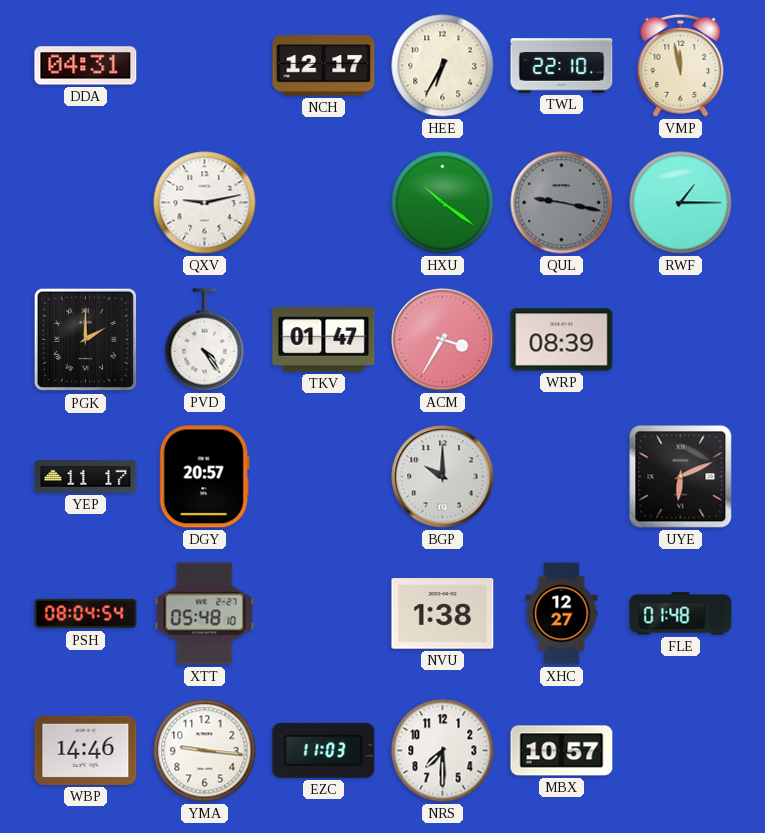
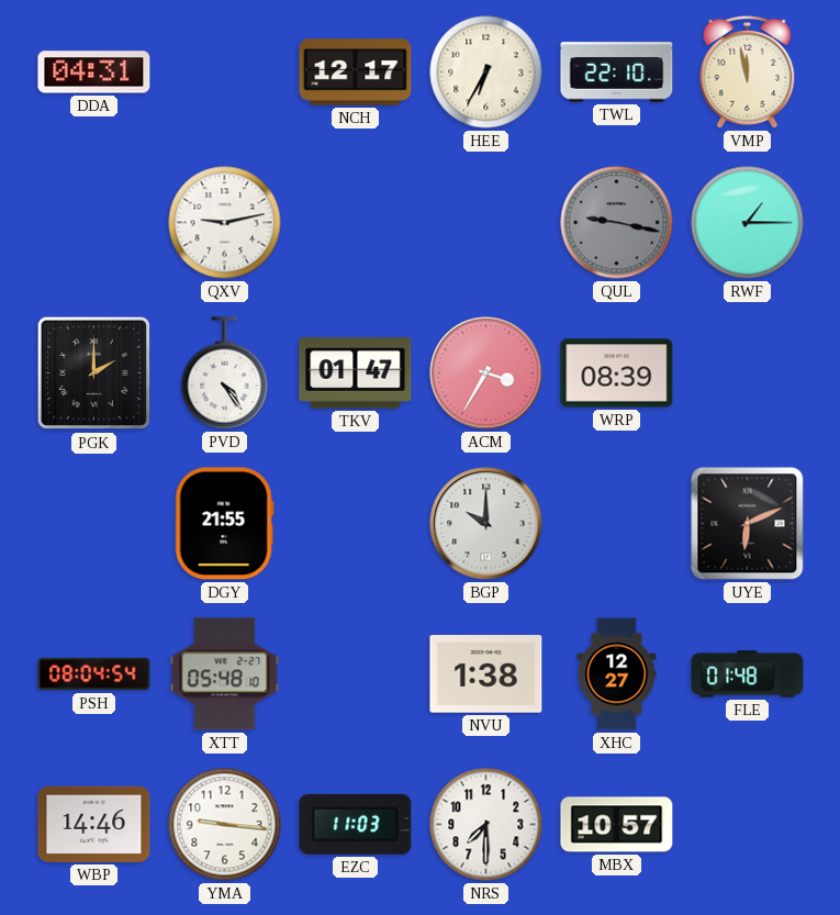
HXU: 10:21 -> none (443, 203)
YEP: 11:17 -> none (86, 477)
DGY: 20:57 -> 21:55 (224, 524)
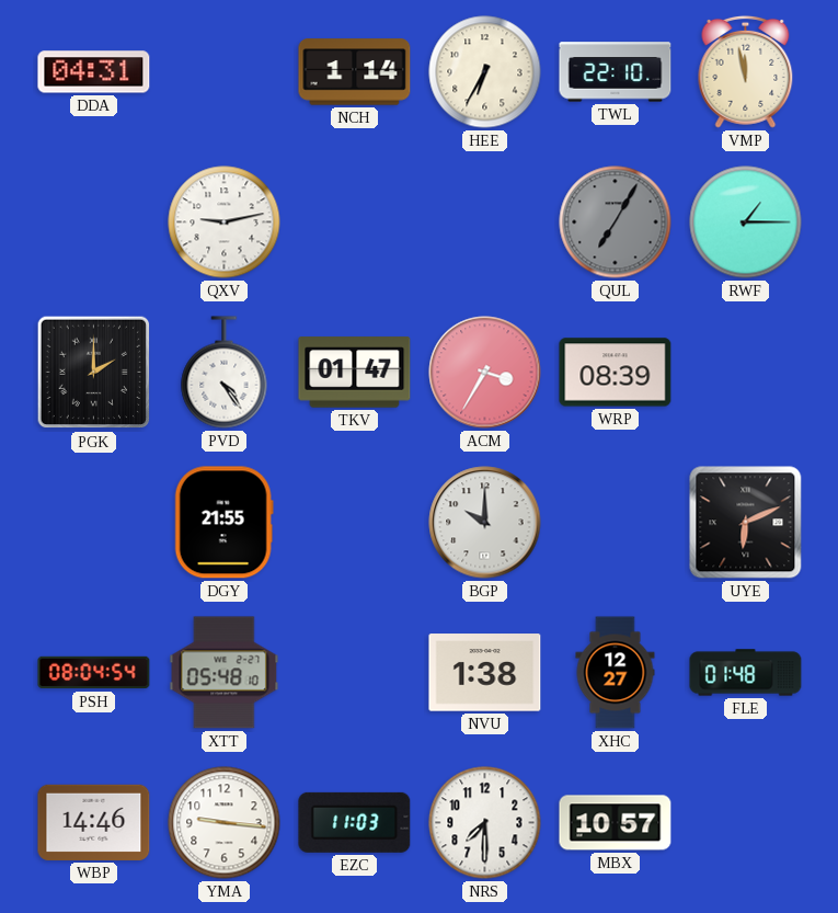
NCH: 12:17 -> 1:14 (355, 72)
QUL: 9:17 -> 7:05 (616, 222)
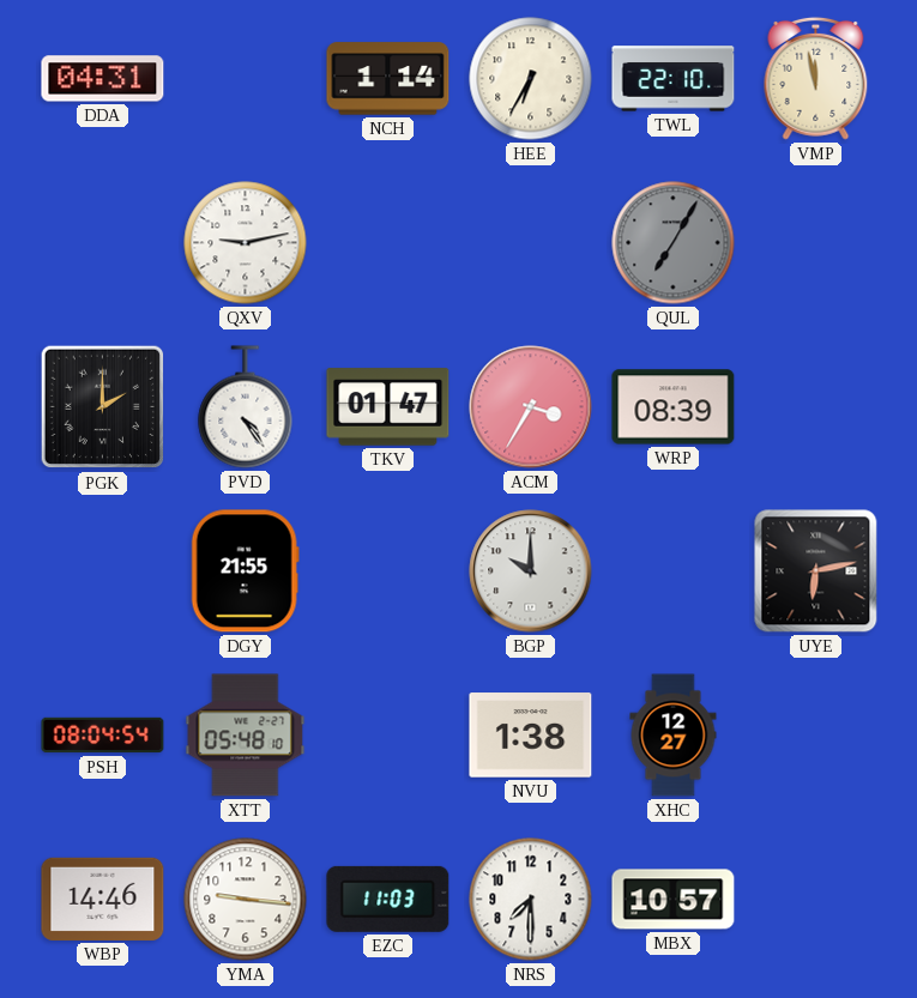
RWF: 1:15 -> none (746, 222)
UYE: 6:11 -> 6:13 (816, 571)
FLE: 01:48 -> none (746, 673)
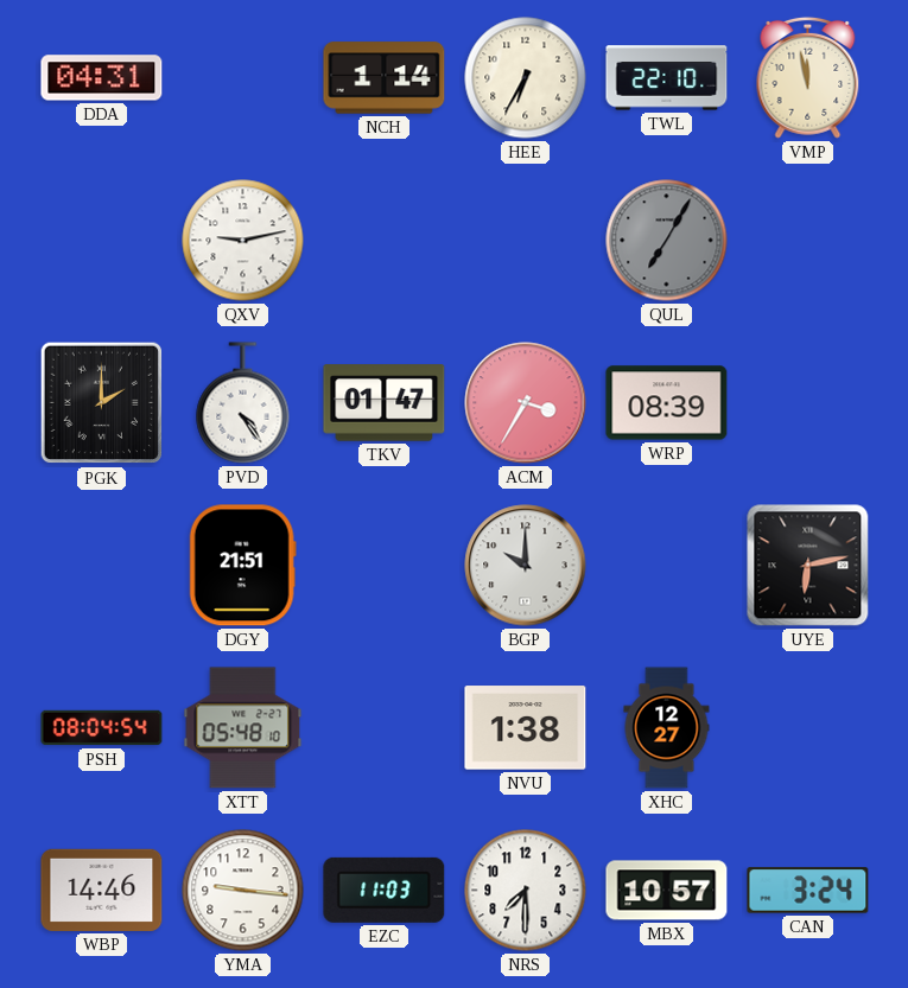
DGY: 21:55 -> 21:51 (242, 566)
CAN: none -> 3:24 (808, 891)
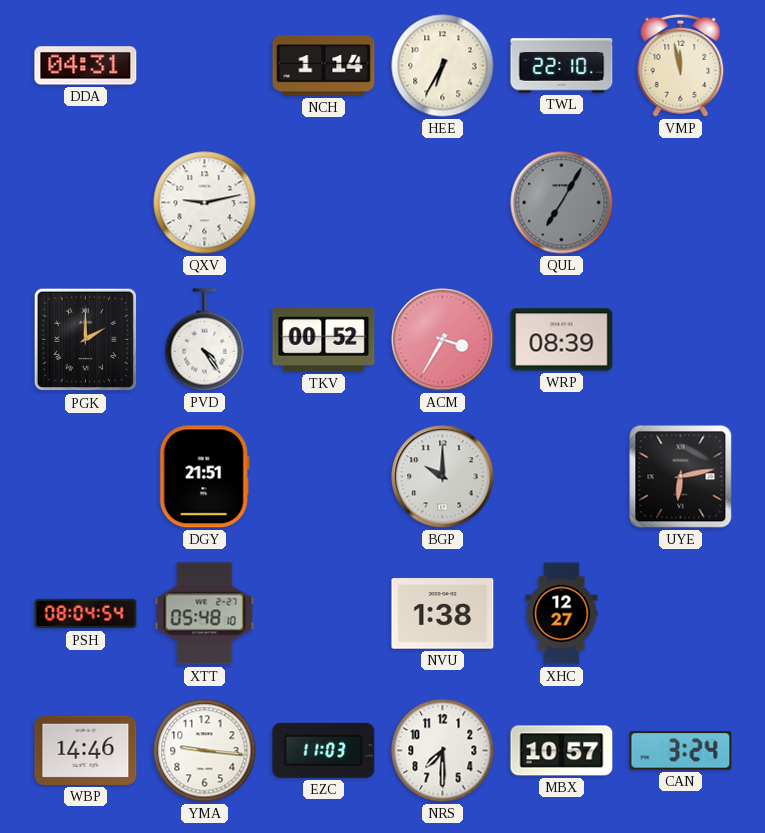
TKV: 01:47 -> 00:52 (324, 340)
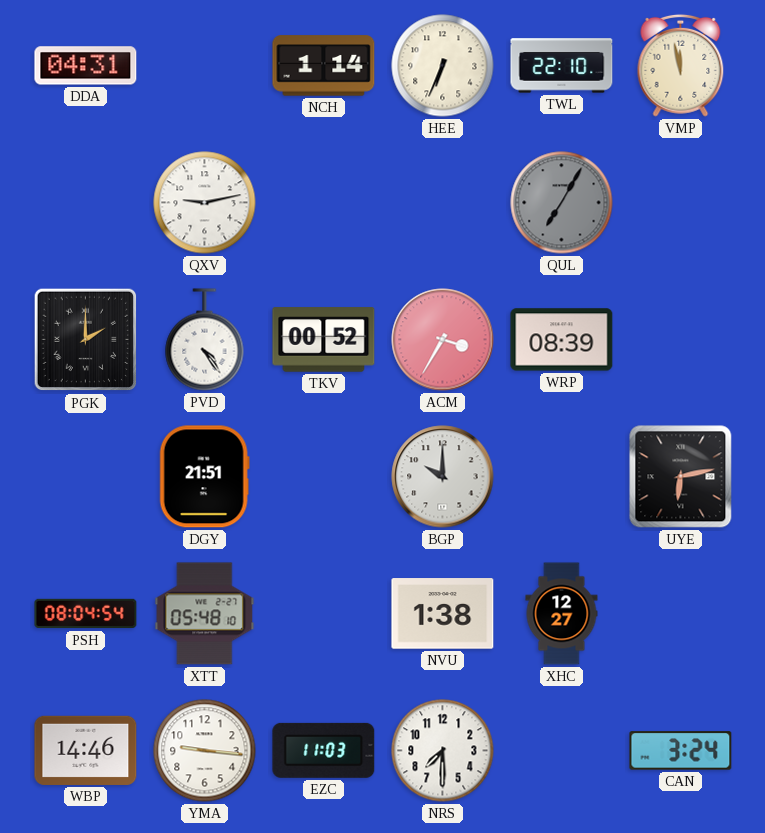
HEE: 6:35 -> 6:34 (443, 66)
MBX: 10:57 -> none (562, 751)
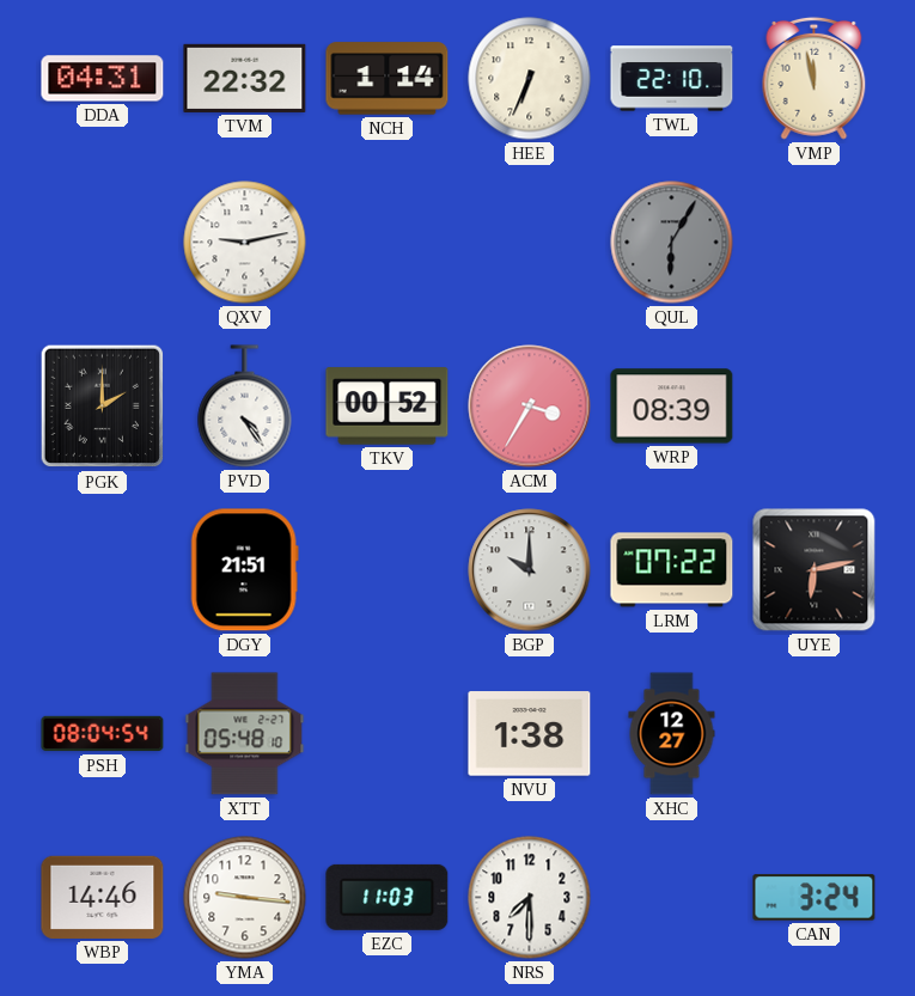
TVM: none -> 22:32 (245, 78)
QUL: 7:05 -> 6:05 (672, 243)
LRM: none -> 07:22 (672, 570)
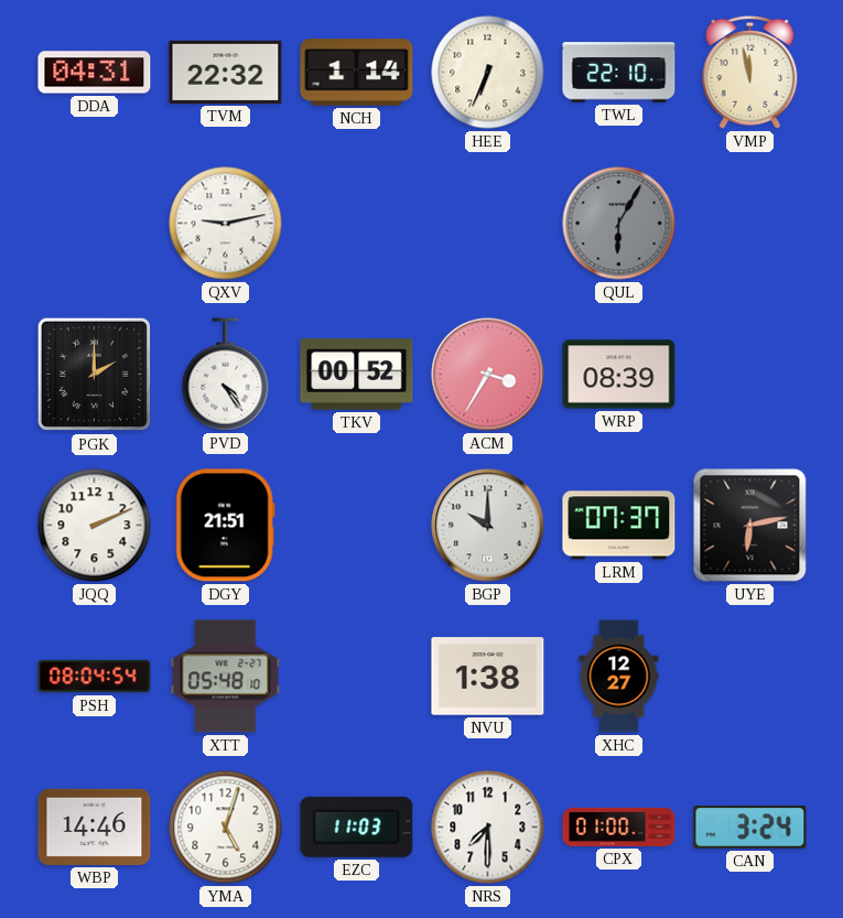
JQQ: none -> 2:11 (95, 526)
LRM: 07:22 -> 07:37 (619, 526)
YMA: 9:16 -> 5:03 (226, 828)
CPX: none -> 01:00 (619, 827)
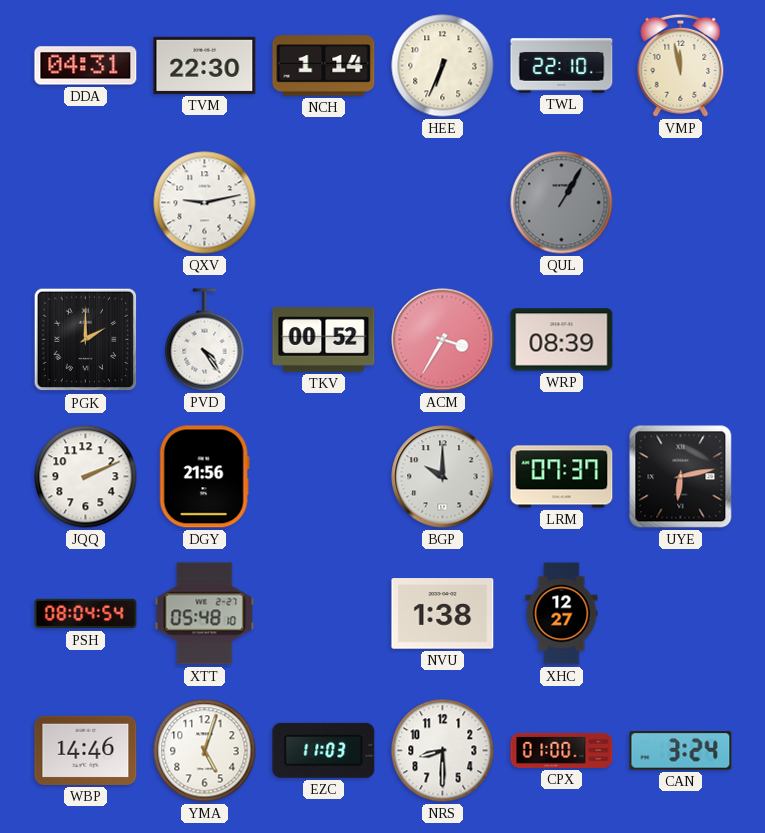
TVM: 22:32 -> 22:30 (205, 65)
QUL: 6:05 -> 1:05 (562, 203)
DGY: 21:51 -> 21:56 (204, 477)
NRS: 7:30 -> 8:30 (443, 751)
